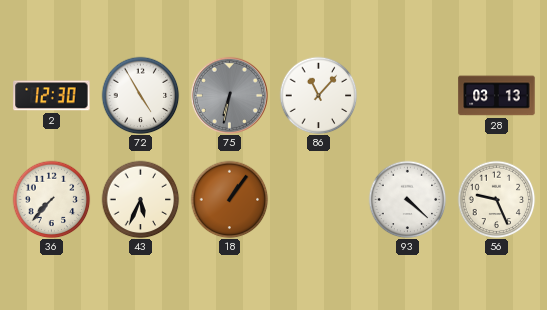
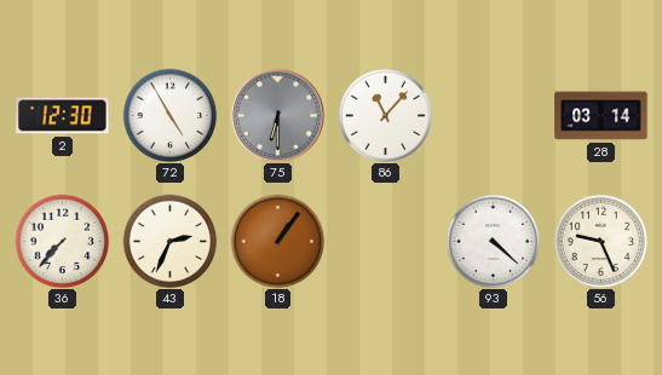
75: 6:32 -> 6:30 (277, 115)
28: 03:13 -> 03:14 (601, 116)
43: 5:34 -> 2:34 (169, 241)
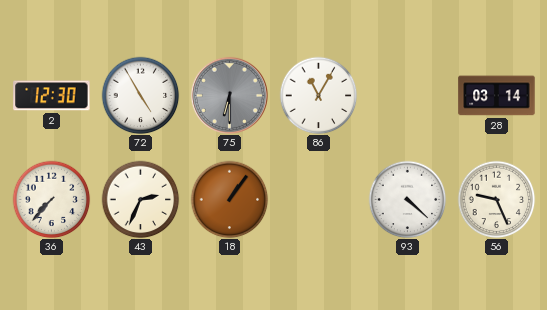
86: 11:07 -> 11:05 (318, 95)
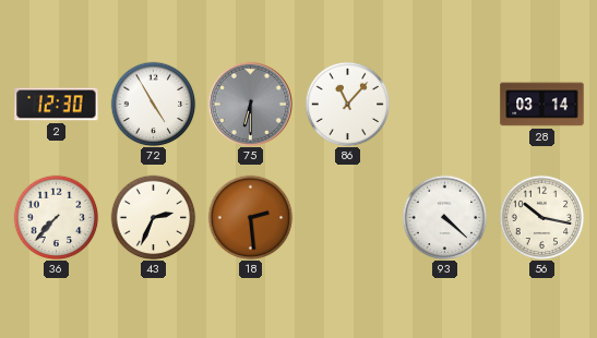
86: 11:05 -> 11:07 (347, 104)
18: 1:06 -> 2:29 (250, 217)
56: 9:26 -> 10:17 (541, 217)
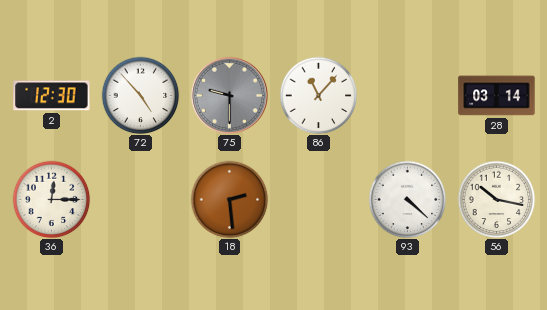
72: 4:55 -> 4:53 (140, 95)
75: 6:30 -> 9:30 (229, 95)
36: 7:37 -> 12:15 (51, 199)
43: 2:34 -> none (153, 217)
